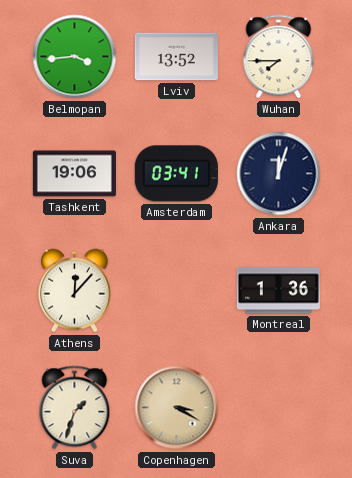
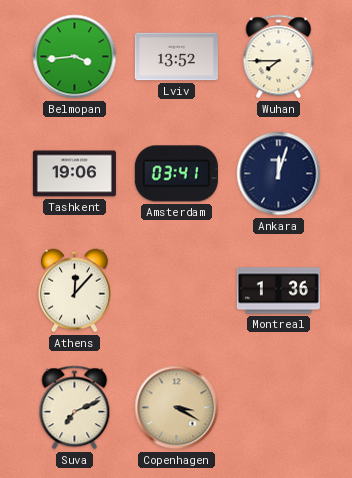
Suva: 1:33 -> 7:11 (75, 408)
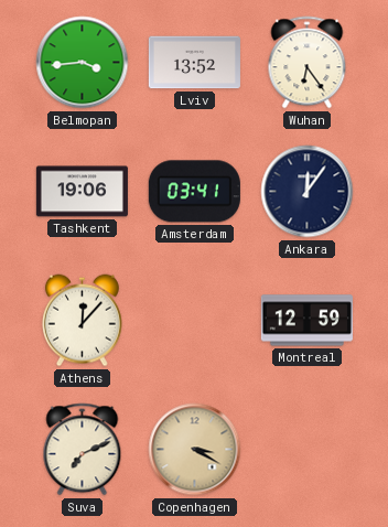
Wuhan: 7:45 -> 6:24 (308, 63)
Ankara: 12:03 -> 12:06 (308, 192)
Montreal: 1:36 -> 12:59 (306, 321)
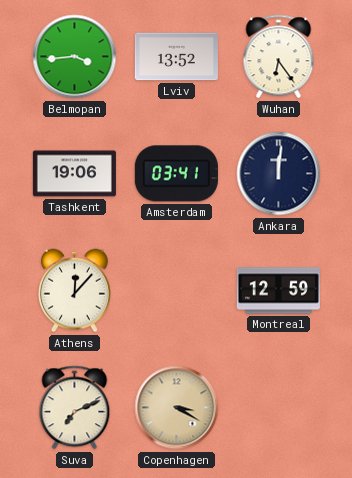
Ankara: 12:06 -> 12:01 (279, 174)
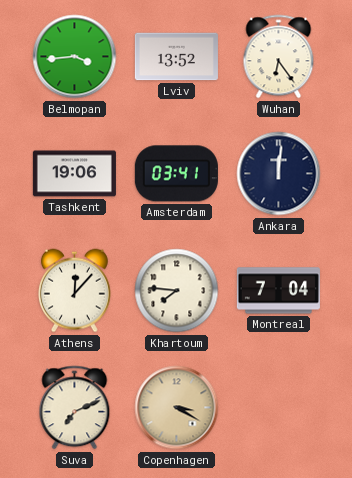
Khartoum: none -> 7:46 (177, 291)
Montreal: 12:59 -> 7:04 (278, 291)
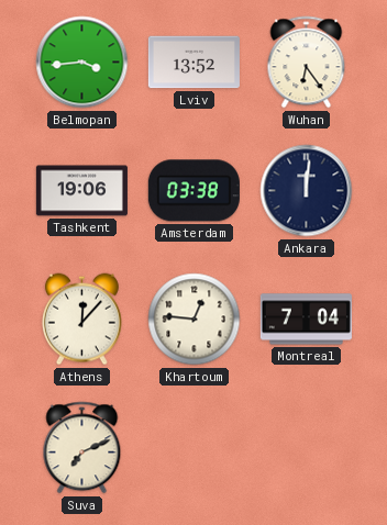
Amsterdam: 03:41 -> 03:38 (193, 191)
Khartoum: 7:46 -> 12:46 (195, 320)
Copenhagen: 3:20 -> none (177, 408)
